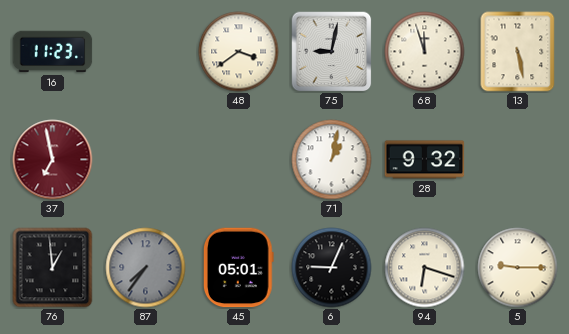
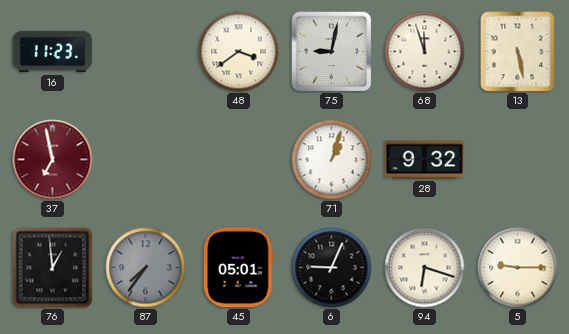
71: 1:02 -> 1:03 (332, 160)
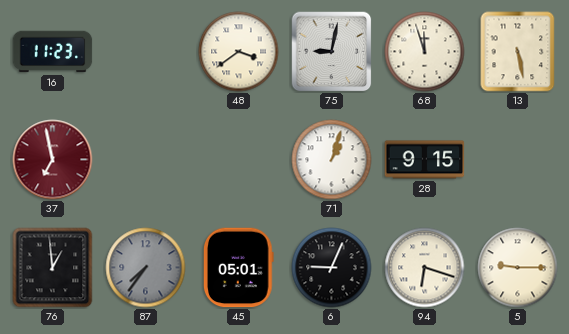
28: 9:32 -> 9:15 (425, 160)
